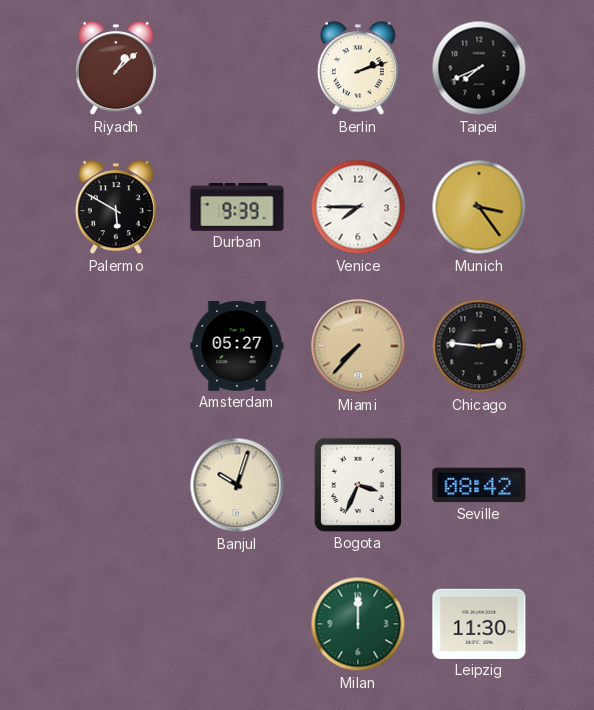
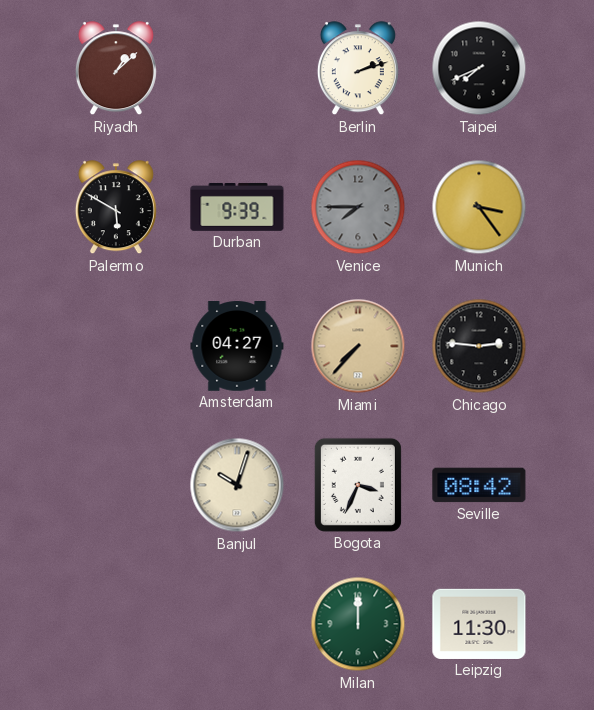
Venice dial: white -> grey (358, 207)
Amsterdam: 05:27 -> 04:27 (237, 347)
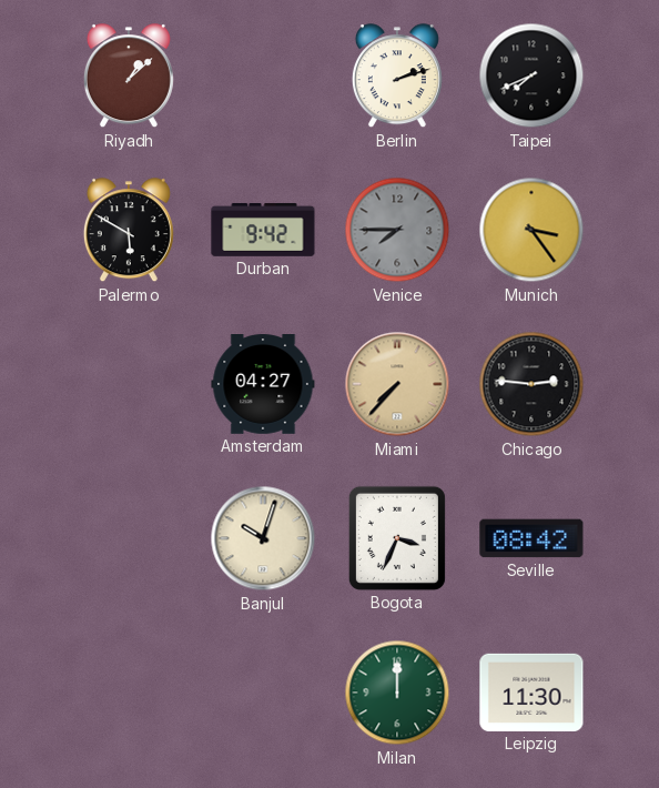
Durban: 9:39 -> 9:42 (263, 230)
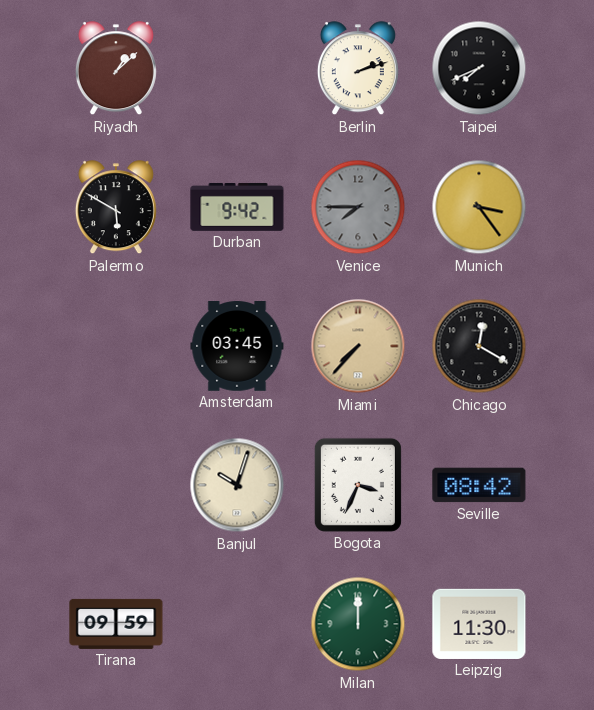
Amsterdam: 04:27 -> 03:45 (237, 347)
Chicago: 2:46 -> 12:20 (479, 346)
Tirana: none -> 09:59 (116, 624)
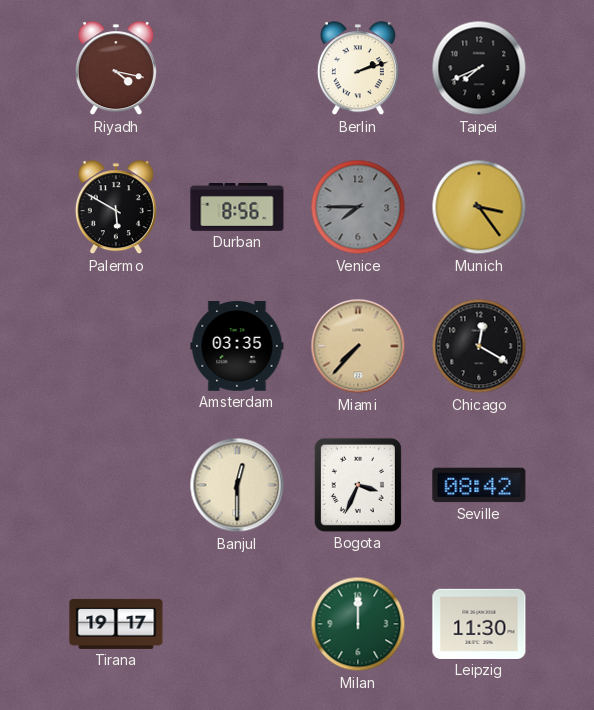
Riyadh: 1:08 -> 4:17 (116, 69)
Durban: 9:42 -> 8:56 (237, 207)
Amsterdam: 03:45 -> 03:35 (237, 347)
Banjul: 10:03 -> 12:30 (237, 485)
Tirana: 09:59 -> 19:17 (116, 624)
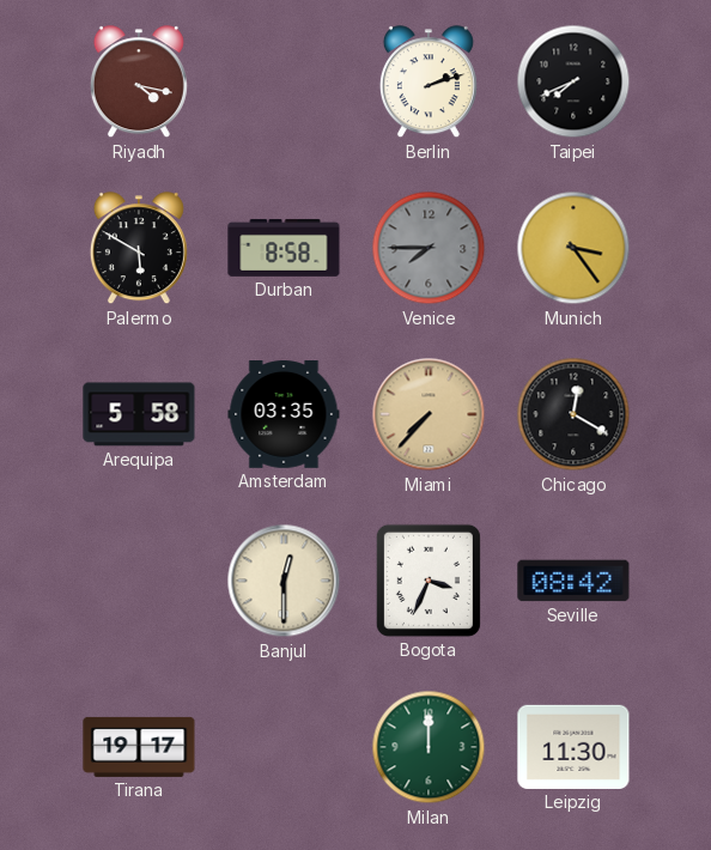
Durban: 8:56 -> 8:58 (284, 248)
Arequipa: none -> 5:58 (139, 414)
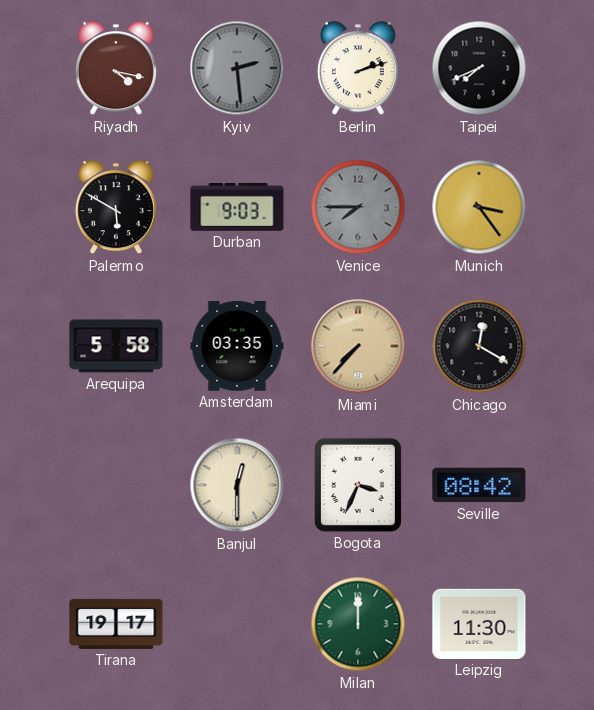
Kyiv: none -> 2:29 (237, 68)
Durban: 8:58 -> 9:03 (237, 207)
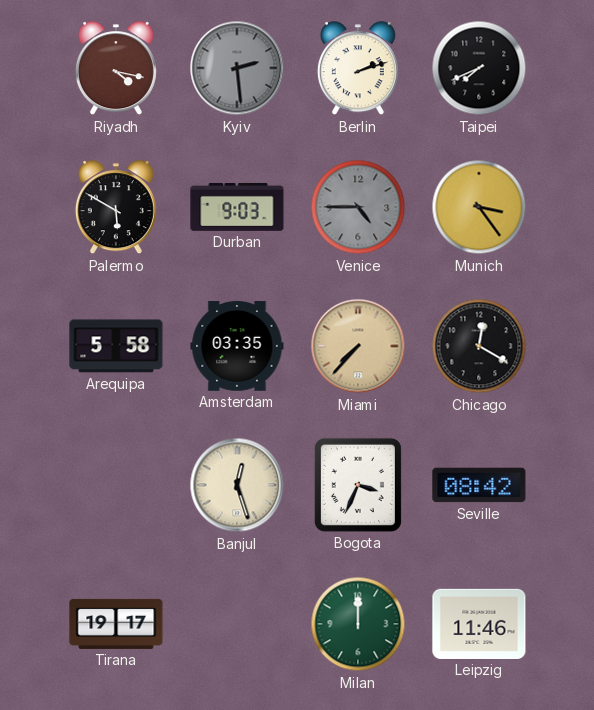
Venice: 7:45 -> 4:45 (358, 207)
Banjul: 12:30 -> 12:27 (237, 485)
Leipzig: 11:30 -> 11:46 (479, 624)
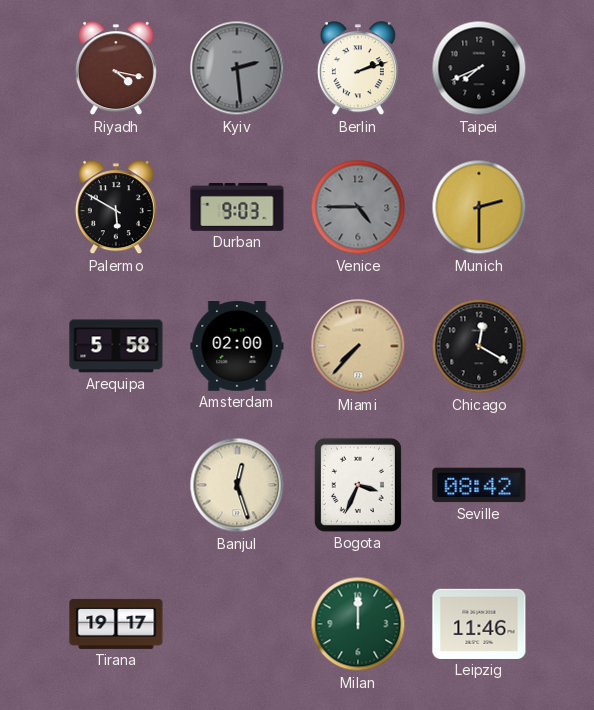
Munich: 3:24 -> 2:30 (479, 207)
Amsterdam: 03:35 -> 02:00 (237, 347)
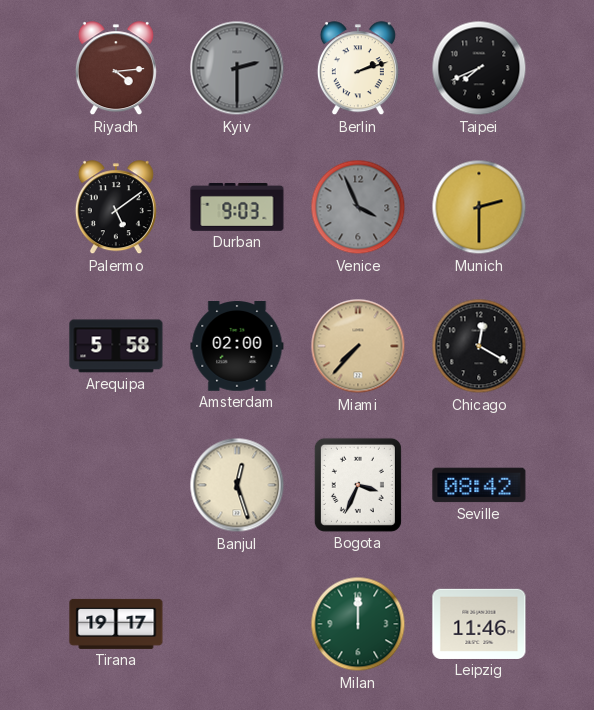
Riyadh: 4:17 -> 4:14 (116, 69)
Kyiv: 2:29 -> 2:30 (237, 68)
Palermo: 5:50 -> 5:09 (116, 208)
Venice: 4:45 -> 3:56 (358, 207)
